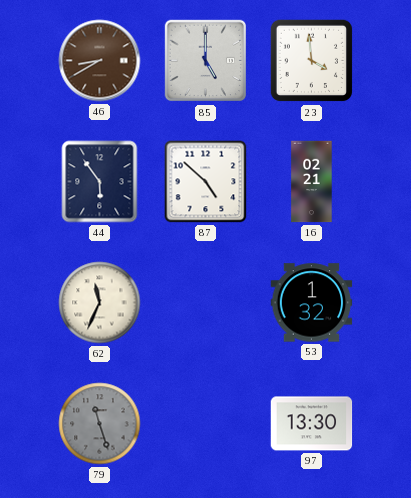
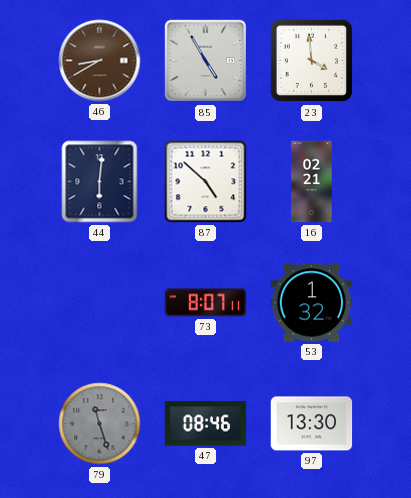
85: 5:00 -> 4:55 (206, 61)
44: 5:54 -> 6:01 (100, 182)
62: 11:34 -> none (100, 303)
73: none -> 8:07 (206, 303)
47: none -> 08:46 (206, 424)
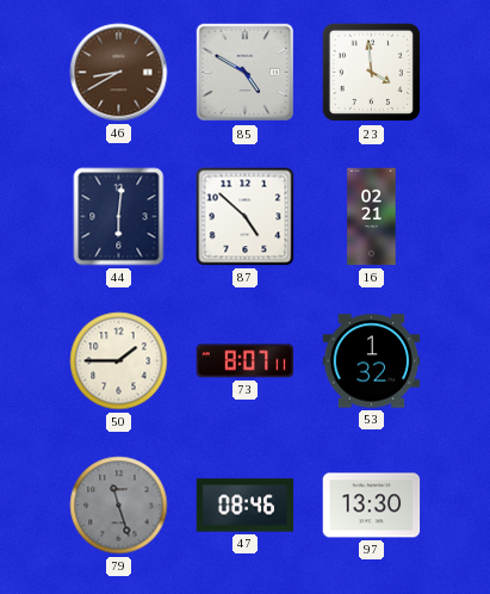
85: 4:55 -> 4:50 (246, 73)
50: none -> 1:45 (119, 361)
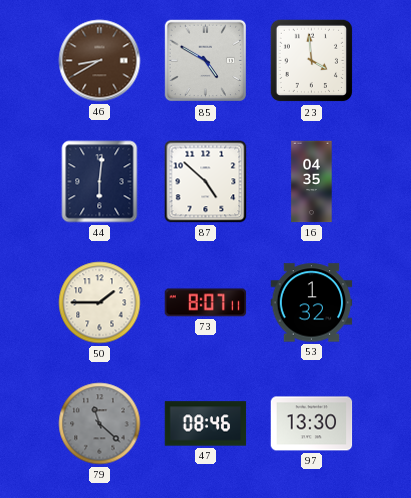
16: 02:21 -> 04:35 (312, 182)
79: 11:27 -> 11:22 (100, 424)
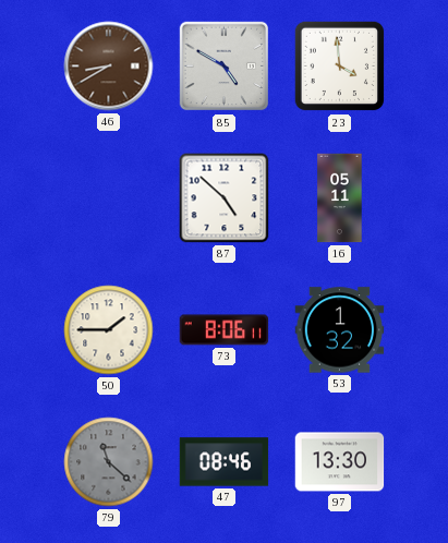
44: 6:01 -> none (100, 182)
16: 04:35 -> 05:11 (340, 198)
73: 8:07 -> 8:06 (225, 330)
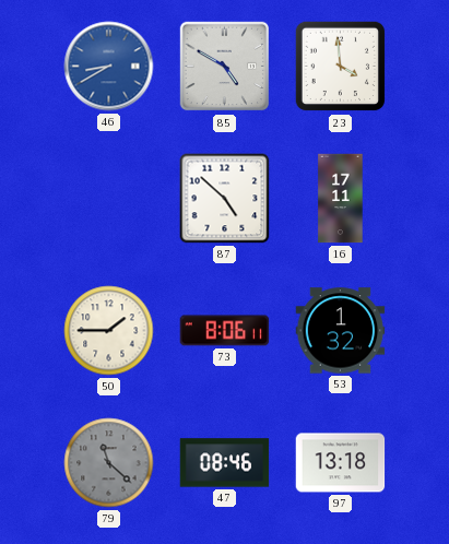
46 dial: brown -> blue (109, 67)
16: 05:11 -> 17:11 (341, 199)
97: 13:30 -> 13:18 (341, 463)
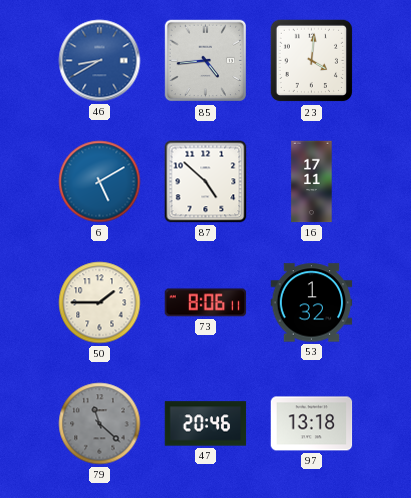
85: 4:50 -> 4:44 (206, 61)
23: 3:59 -> 4:01 (312, 61)
6: none -> 5:10 (100, 182)
47: 08:46 -> 20:46 (206, 424)
